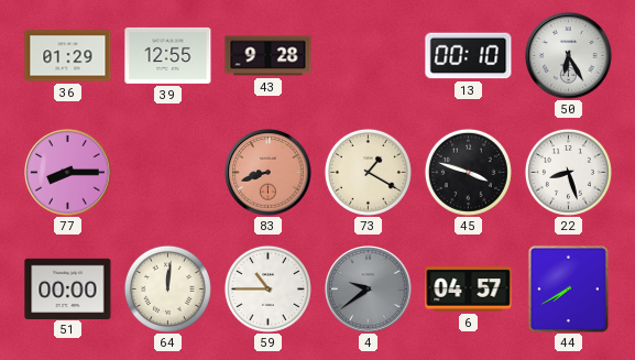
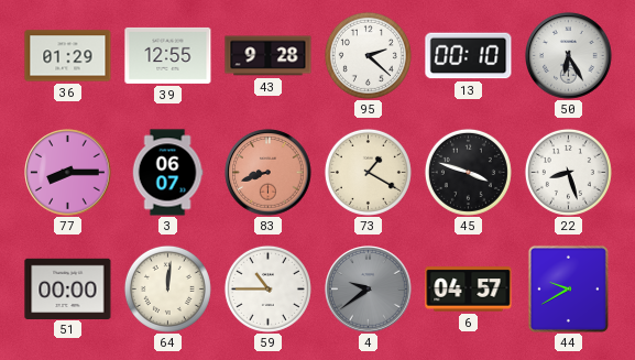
95: none -> 2:22 (368, 55)
3: none -> 06:07 (167, 173)
44: 7:40 -> 9:40 (568, 288)
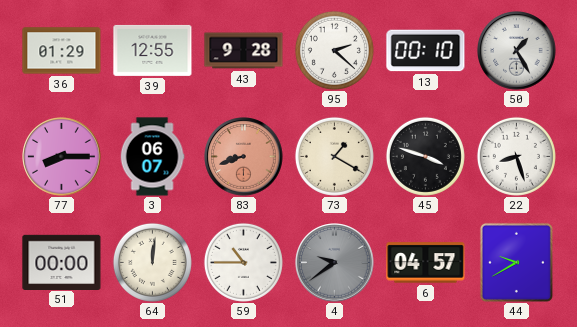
50: 6:25 -> 1:25 (517, 51)
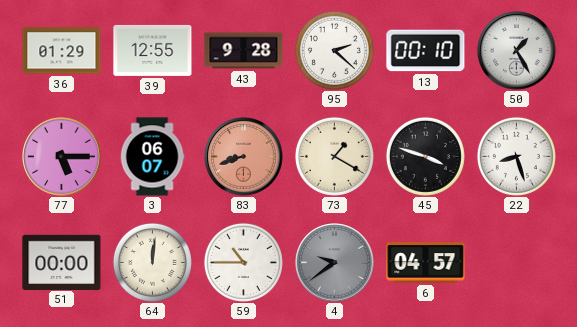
77: 8:15 -> 5:15 (62, 157)
44: 9:40 -> none (516, 262)
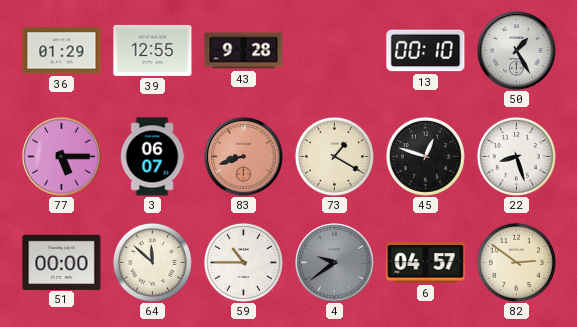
95: 2:22 -> none (334, 50)
45: 3:48 -> 12:48 (425, 156)
64: 12:01 -> 11:52 (152, 262)
82: none -> 2:51 (516, 262)
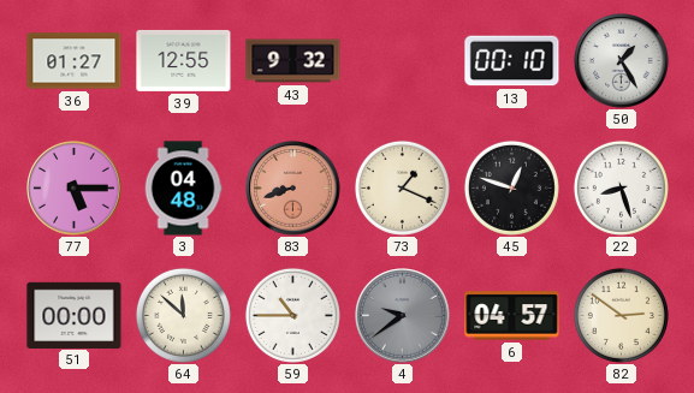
36: 01:29 -> 01:27 (75, 61)
43: 9:28 -> 9:32 (293, 61)
3: 06:07 -> 04:48 (183, 189)
73: 1:20 -> 1:19 (402, 187)
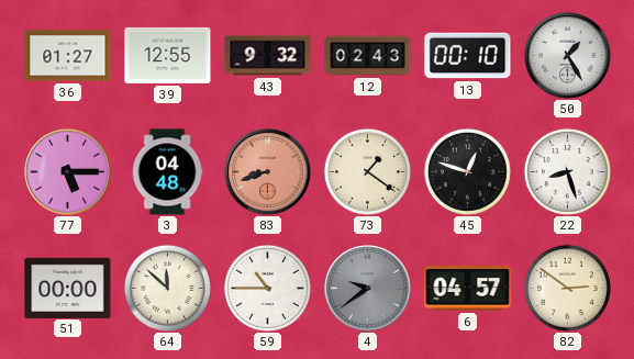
12: none -> 02:43 (368, 56)
73: 1:19 -> 1:21 (367, 171)
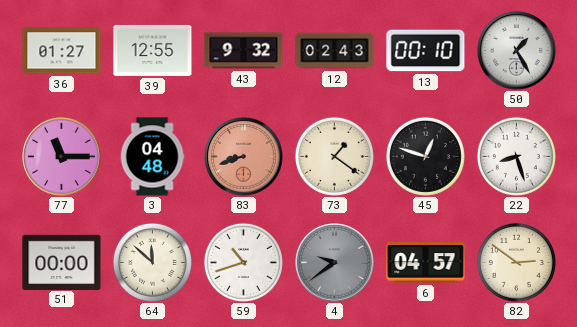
77: 5:15 -> 11:15 (62, 157)
59: 10:45 -> 10:42 (243, 262)
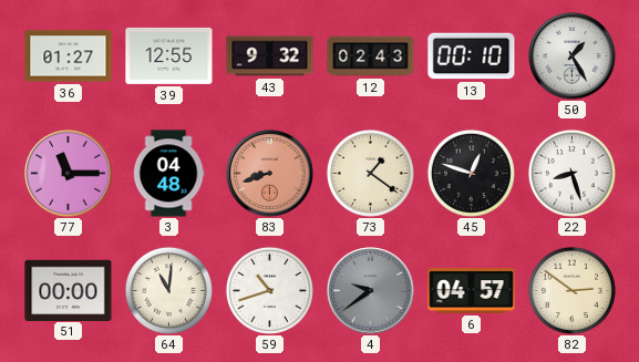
64: 11:52 -> 11:01 (168, 290)
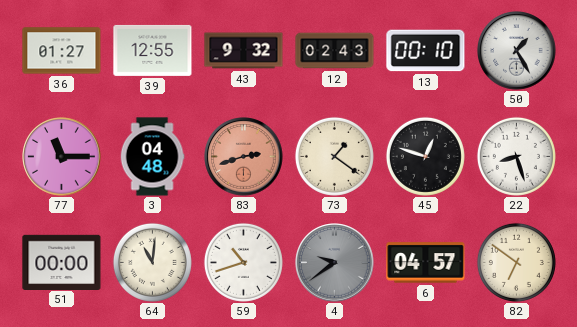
83: 8:42 -> 2:42 (244, 157)
82: 2:51 -> 6:51 (516, 262)
